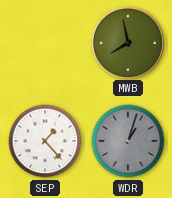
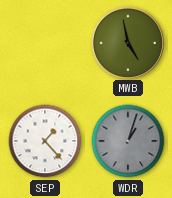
MWB: 7:58 -> 4:58 (127, 42)
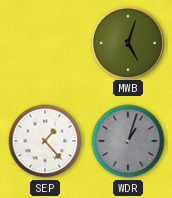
MWB: 4:58 -> 5:03 (127, 42)
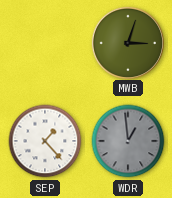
MWB: 5:03 -> 3:03 (127, 42)
WDR: 1:03 -> 12:59 (128, 141)
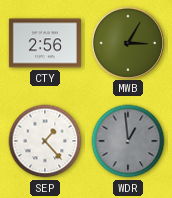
CTY: none -> 2:56 (45, 43)
MWB: 3:03 -> 3:05 (127, 42)
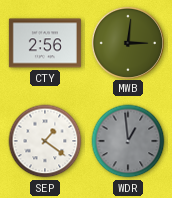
MWB: 3:05 -> 3:01 (127, 42)
SEP: 1:23 -> 1:21 (45, 141)
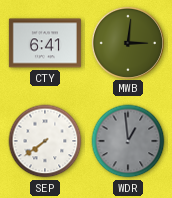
CTY: 2:56 -> 6:41 (45, 43)
SEP: 1:21 -> 7:39 (45, 141)
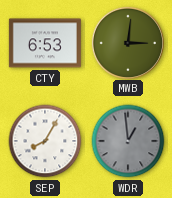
CTY: 6:41 -> 6:53 (45, 43)
SEP: 7:39 -> 8:05 (45, 141)
